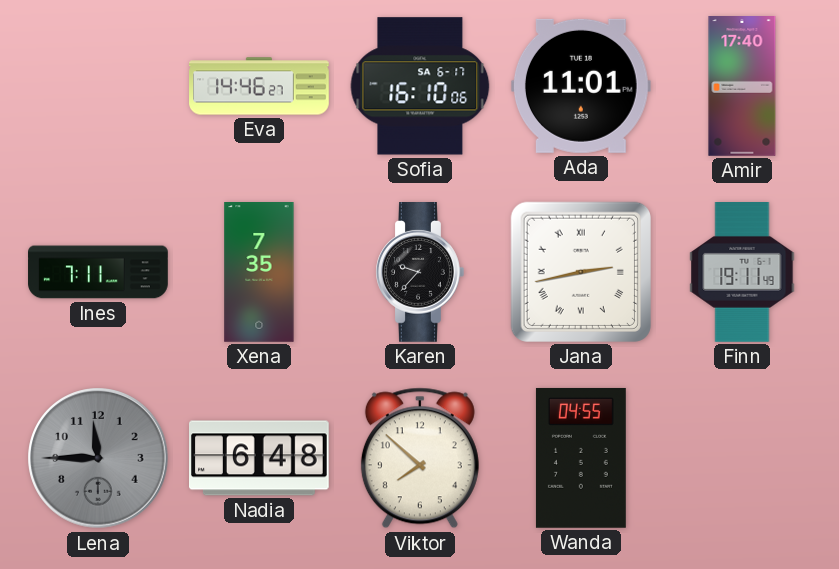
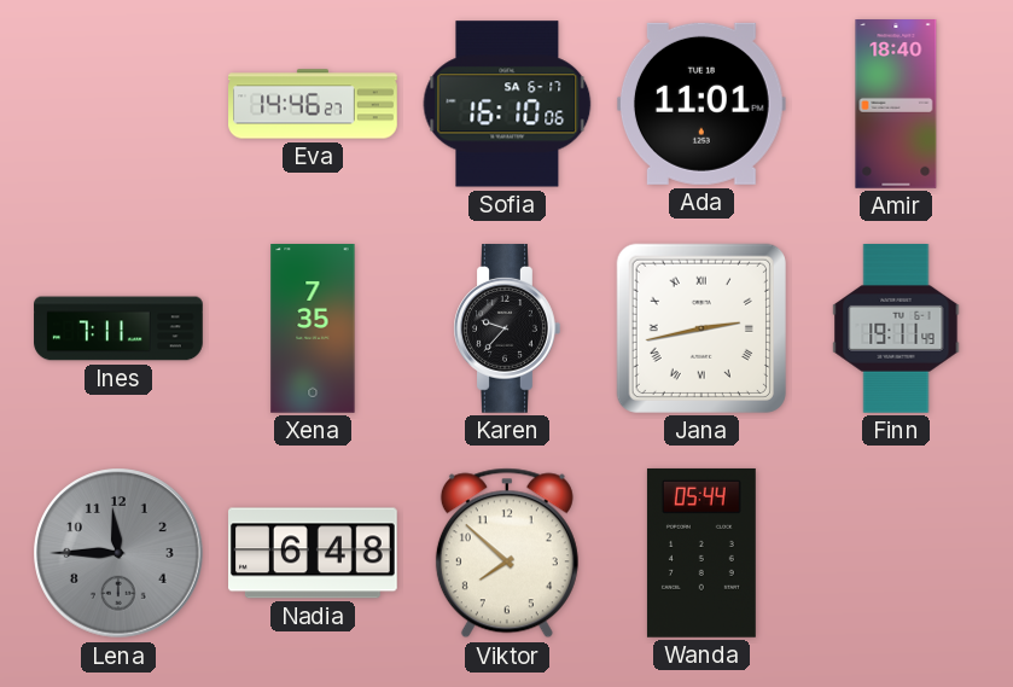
Amir: 17:40 -> 18:40 (896, 104)
Wanda: 04:55 -> 05:44 (701, 553)
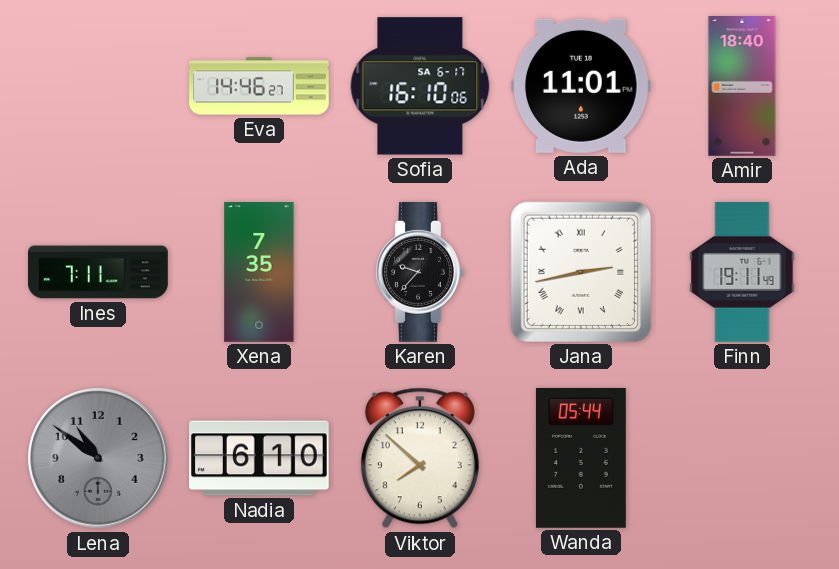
Lena: 11:45 -> 10:51 (98, 458)
Nadia: 6:48 -> 6:10 (260, 458)
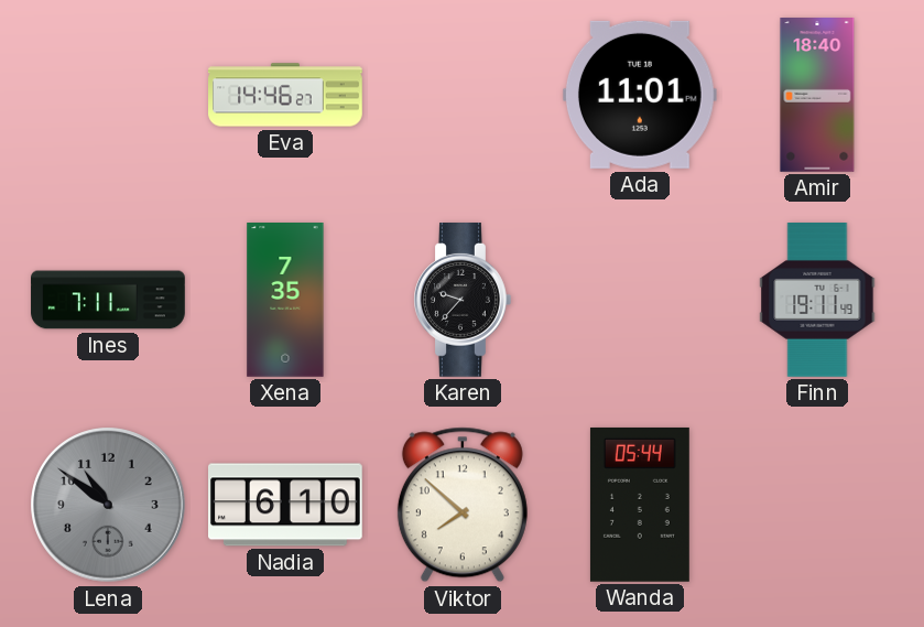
Sofia: 16:10 -> none (420, 86)
Jana: 2:43 -> none (581, 272)
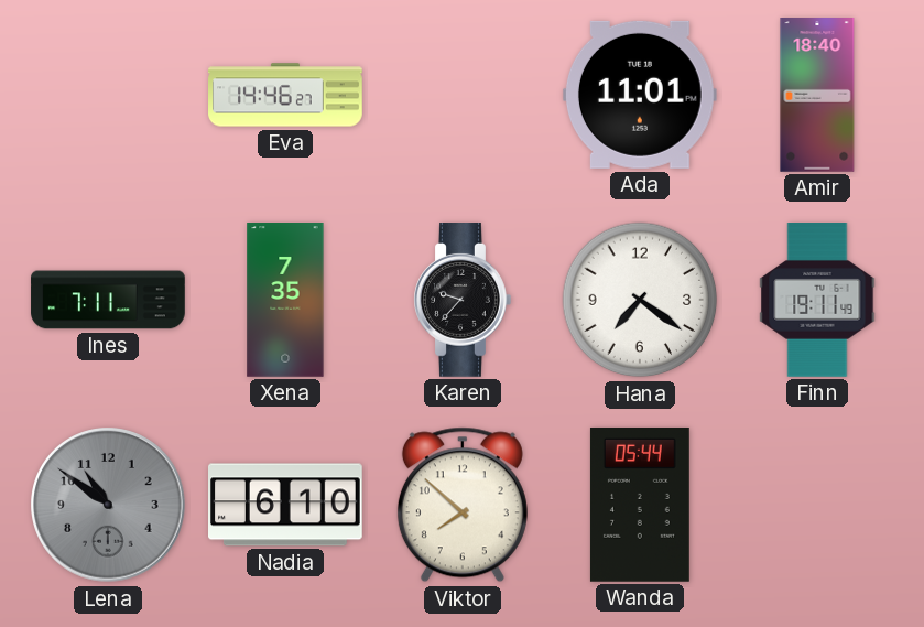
Hana: none -> 7:21 (640, 300)
